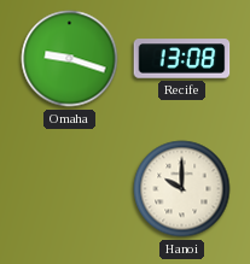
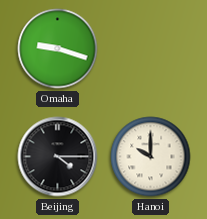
Recife: 13:08 -> none (182, 59)
Beijing: none -> 4:15 (58, 157)
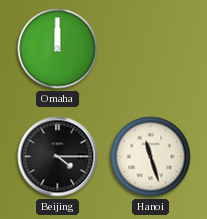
Omaha: 9:18 -> 12:00 (58, 49)
Hanoi: 10:00 -> 11:27 (151, 157)
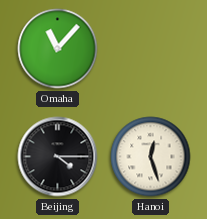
Omaha: 12:00 -> 11:07 (58, 49)
Hanoi: 11:27 -> 12:27 (151, 157)
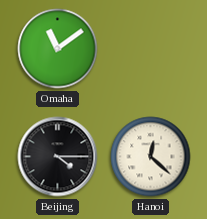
Omaha: 11:07 -> 11:09 (58, 49)
Hanoi: 12:27 -> 12:22 (151, 157)
